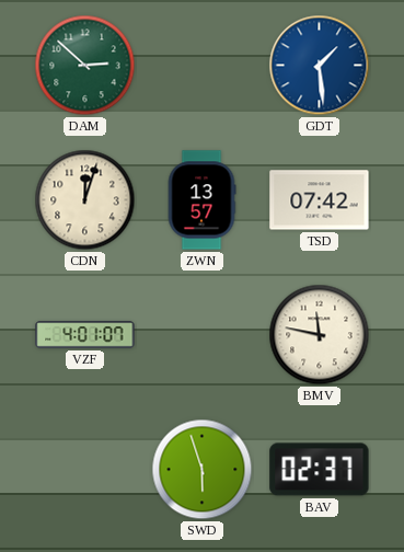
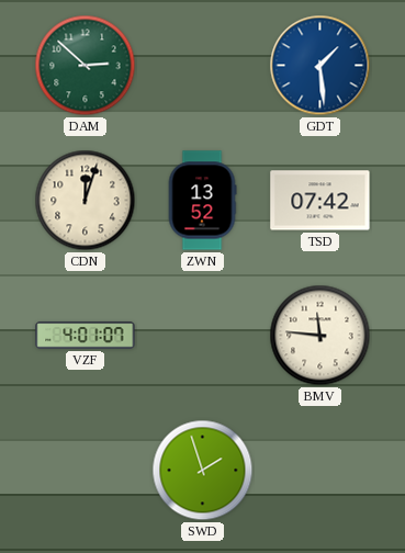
ZWN: 13:57 -> 13:52 (202, 201)
BMV: 11:47 -> 11:46 (320, 336)
SWD: 5:57 -> 1:57 (203, 471)
BAV: 02:37 -> none (320, 470)
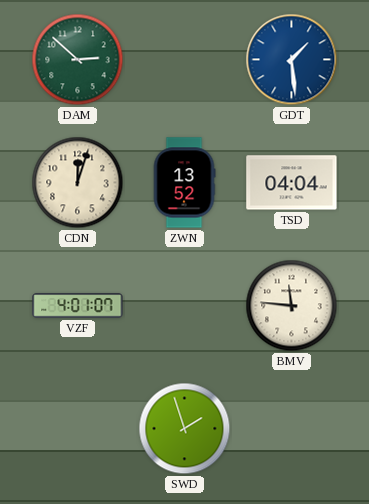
TSD: 07:42 -> 04:04 (292, 183)
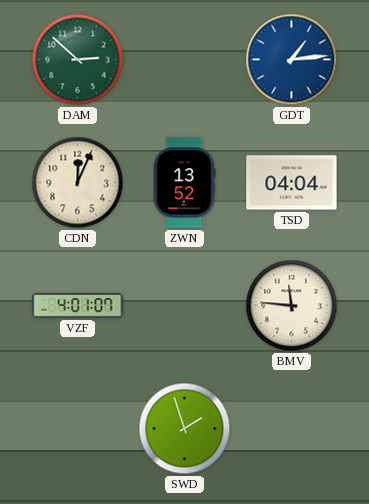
GDT: 1:29 -> 1:14 (292, 60)
CDN: 12:03 -> 12:04 (78, 183)
